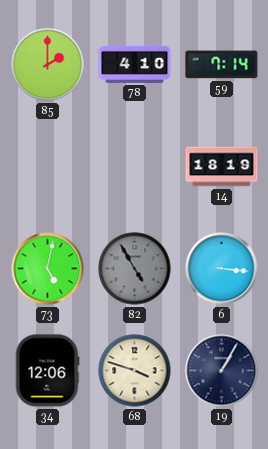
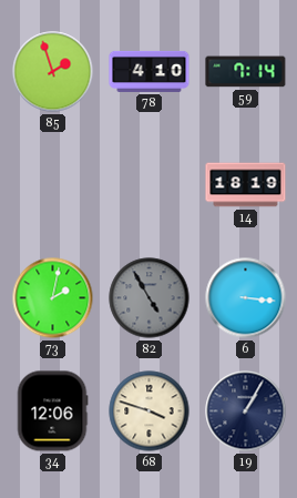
85: 2:00 -> 1:57 (53, 72)
73: 5:02 -> 2:02 (53, 298)
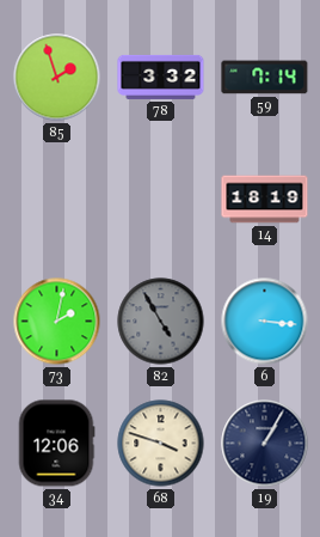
78: 4:10 -> 3:32 (161, 77)
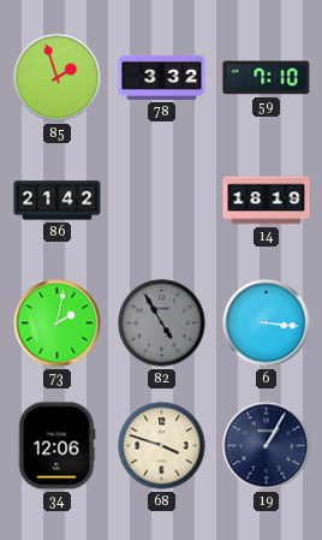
59: 7:14 -> 7:10 (267, 78)
86: none -> 21:42 (58, 201)
